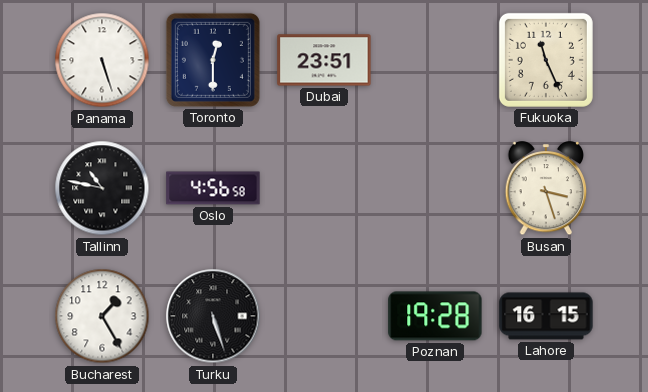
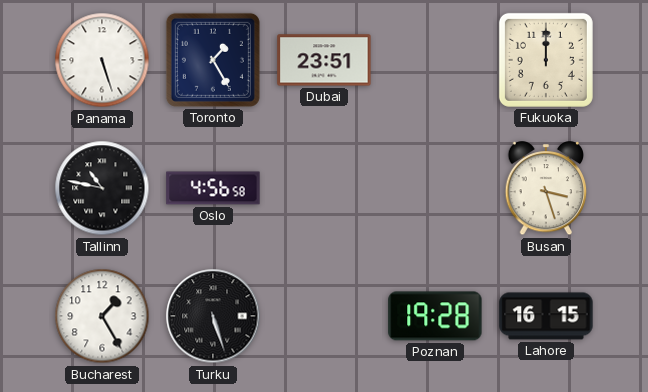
Toronto: 12:30 -> 1:25 (213, 60)
Fukuoka: 11:26 -> 12:00 (546, 60)
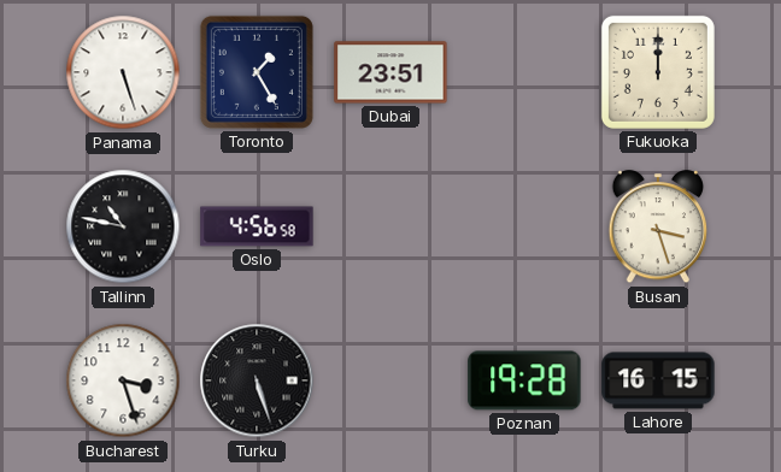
Bucharest: 1:25 -> 3:27 (123, 380)
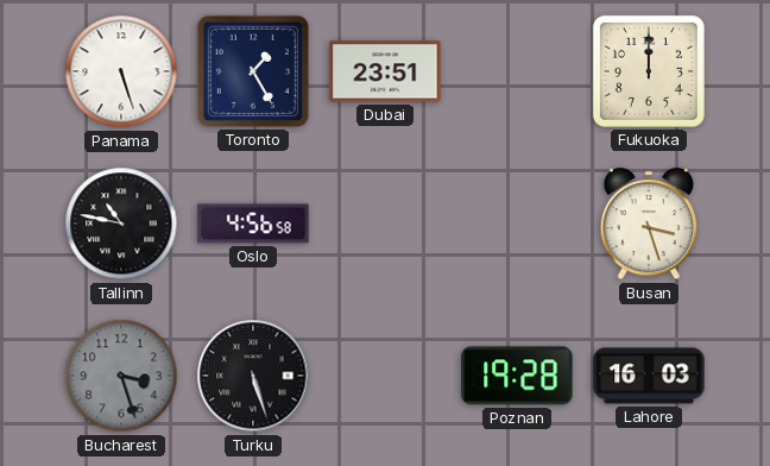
Bucharest dial: white -> grey (121, 376)
Lahore: 16:15 -> 16:03 (649, 376)
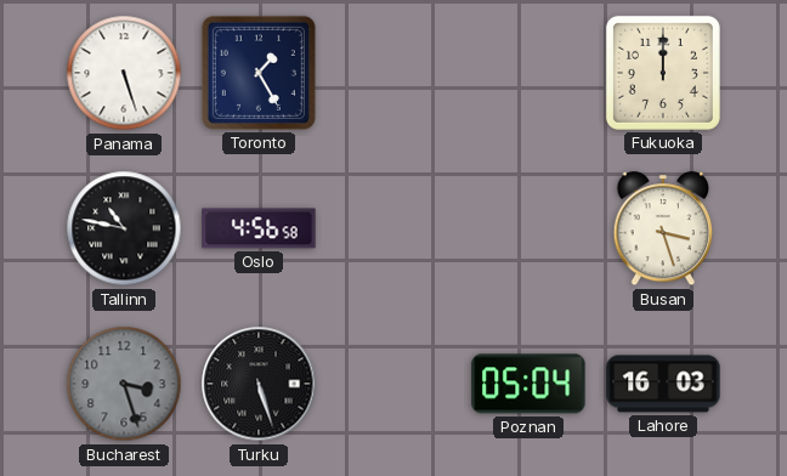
Dubai: 23:51 -> none (385, 71)
Poznan: 19:28 -> 05:04 (528, 384)
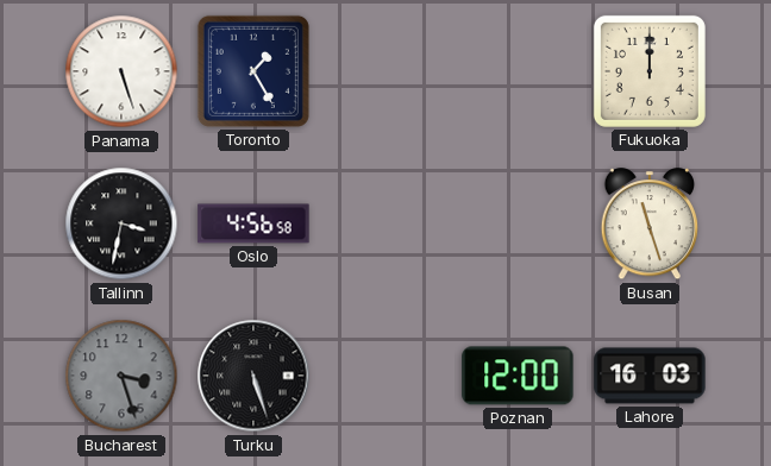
Tallinn: 10:47 -> 3:32 (121, 223)
Busan: 3:27 -> 11:27 (650, 225)
Poznan: 05:04 -> 12:00 (518, 376)
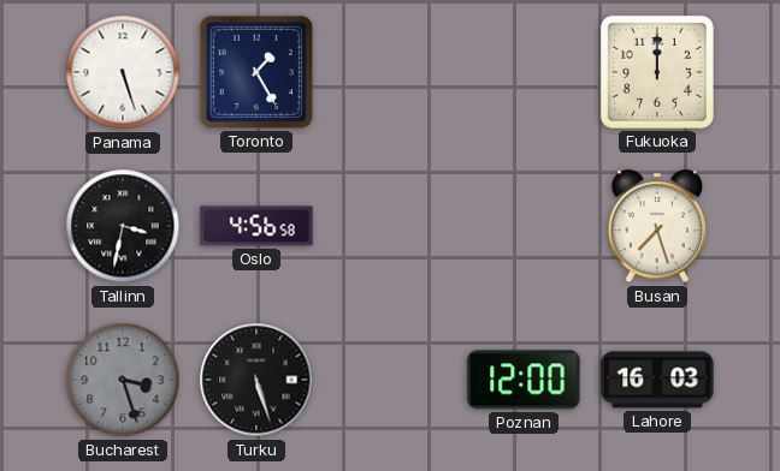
Busan: 11:27 -> 7:27 (657, 227)
